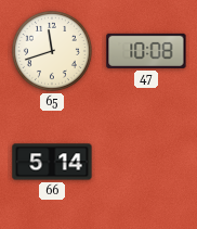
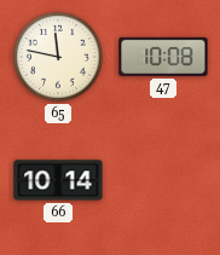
65: 11:42 -> 11:47 (58, 57)
66: 5:14 -> 10:14 (58, 180)
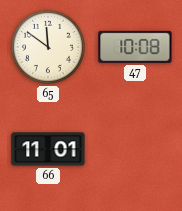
65: 11:47 -> 11:51 (48, 47)
66: 10:14 -> 11:01 (48, 149)
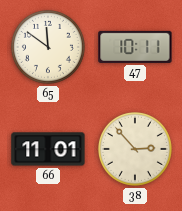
47: 10:08 -> 10:11 (135, 47)
38: none -> 2:53 (135, 149)
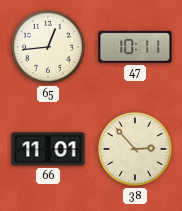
65: 11:51 -> 12:44 (48, 47)
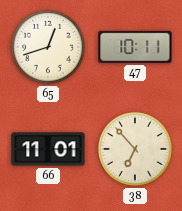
65: 12:44 -> 12:42 (48, 47)
38: 2:53 -> 6:53 (135, 149)
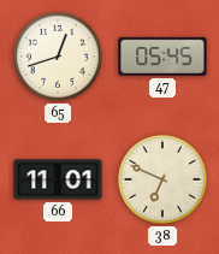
47: 10:11 -> 05:45 (162, 57)
38: 6:53 -> 6:49 (162, 179)
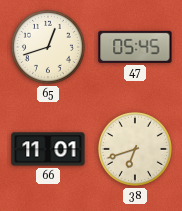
38: 6:49 -> 6:42 (135, 149)
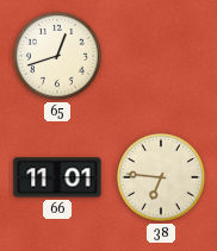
47: 05:45 -> none (135, 47)
38: 6:42 -> 6:46 (161, 177)
